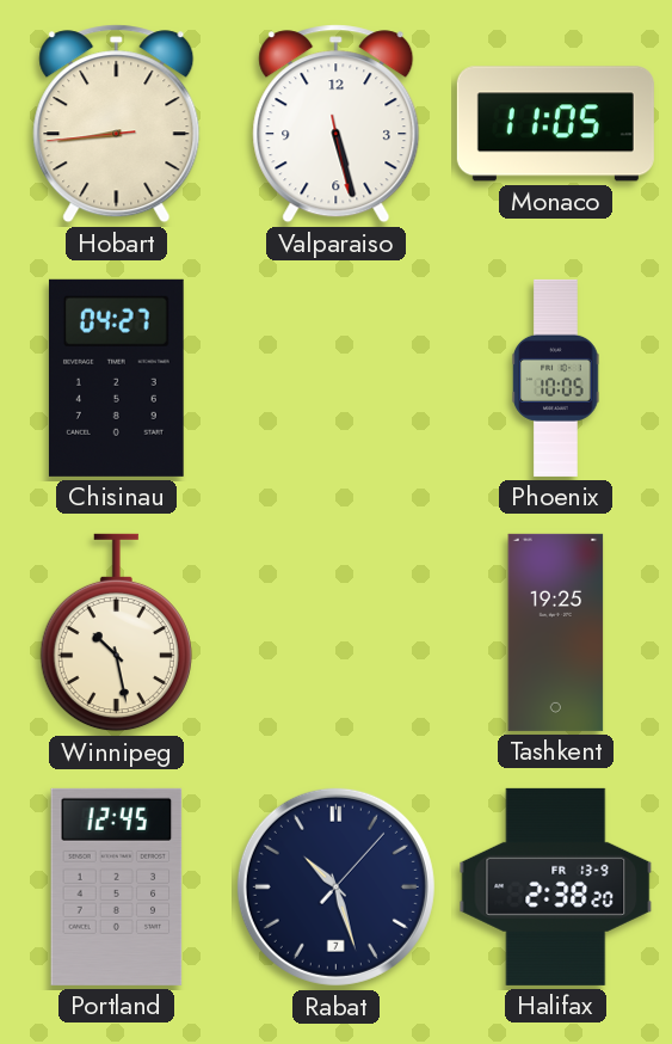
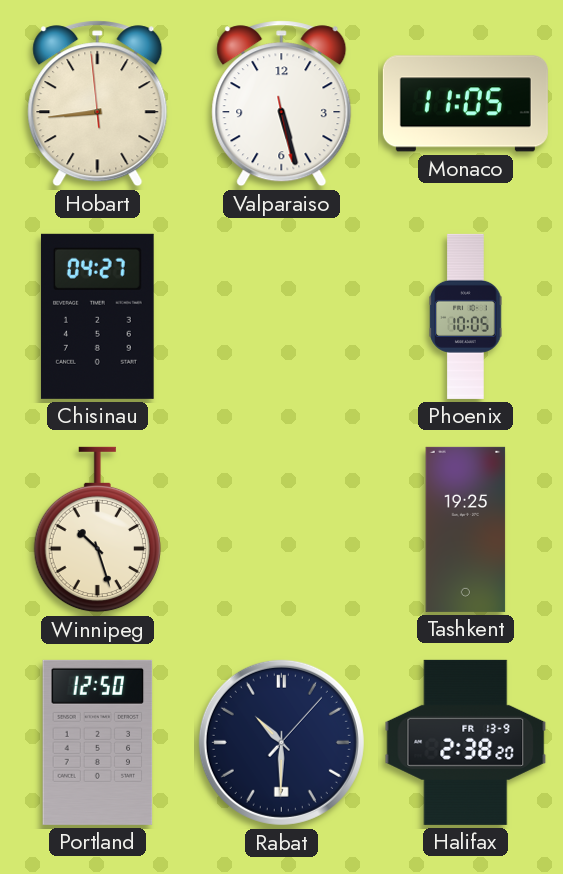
Hobart: 8:43:44 -> 8:43:59 (98, 104)
Winnipeg: 10:28 -> 10:27 (97, 530)
Portland: 12:45 -> 12:50 (98, 742)
Rabat: 10:27 -> 10:30 (281, 742)
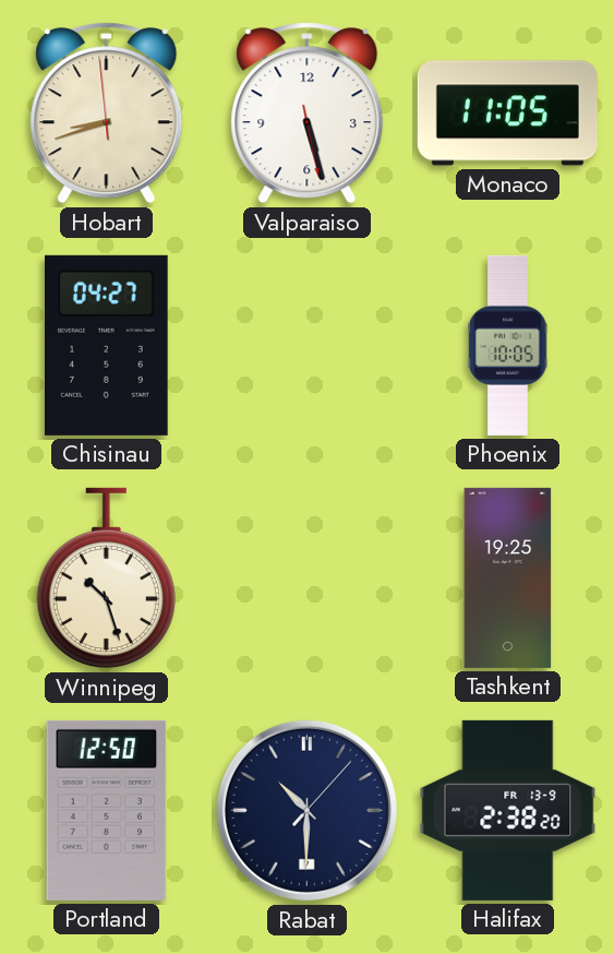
Hobart: 8:43 -> 8:41 (107, 114)
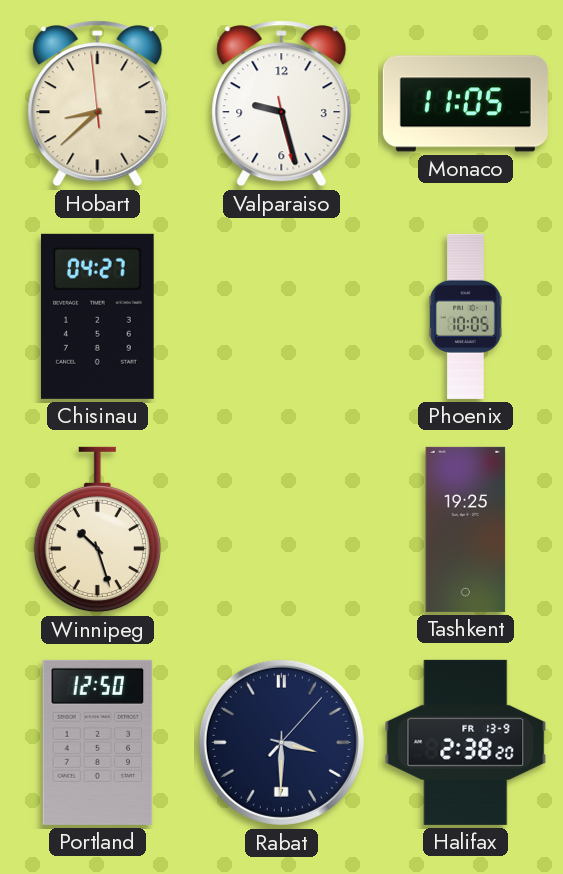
Hobart: 8:41 -> 8:37 (98, 104)
Valparaiso: 5:27 -> 9:27 (282, 104)
Rabat: 10:30 -> 3:30 (281, 742)
